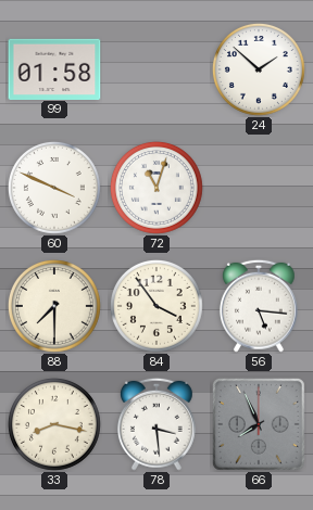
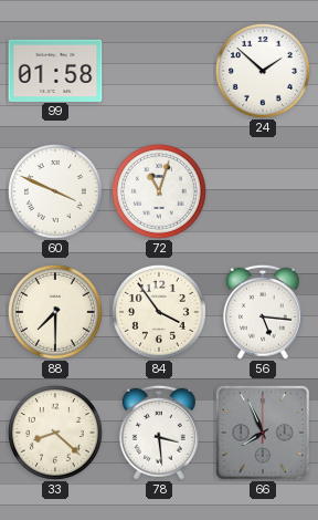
33: 8:17 -> 8:22 (55, 433)
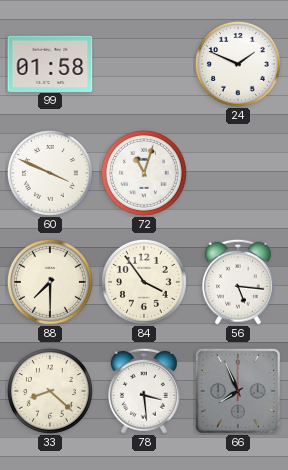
24: 1:52 -> 1:49 (238, 64)
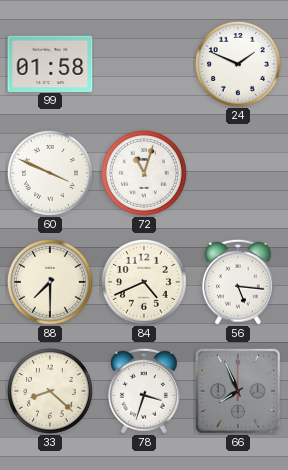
84: 3:54 -> 4:41 (144, 282)
78: 3:29 -> 3:33 (144, 391)
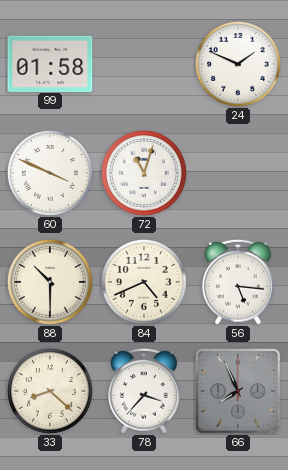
88: 7:30 -> 10:30 (50, 282)
78: 3:33 -> 3:37 (144, 391)
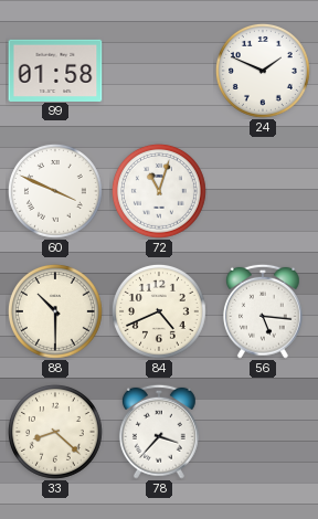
66: 7:56 -> none (238, 391)
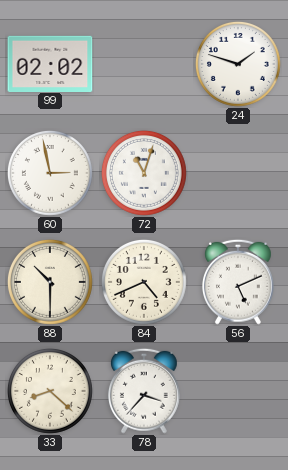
99: 01:58 -> 02:02 (50, 63)
24: 1:49 -> 1:48 (238, 64)
60: 3:49 -> 2:58 (50, 173)
56: 5:16 -> 5:11 (238, 282)
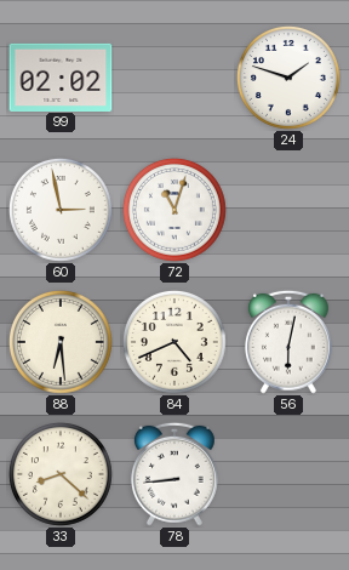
88: 10:30 -> 6:29 (61, 342)
56: 5:11 -> 6:02 (288, 342)
78: 3:37 -> 8:44 (174, 474)
